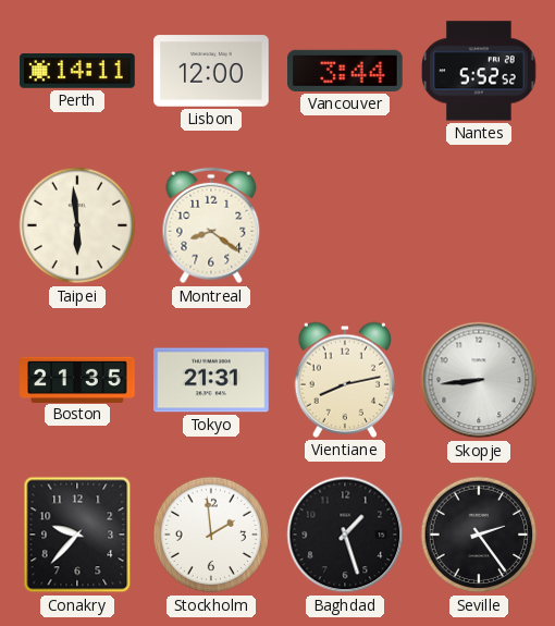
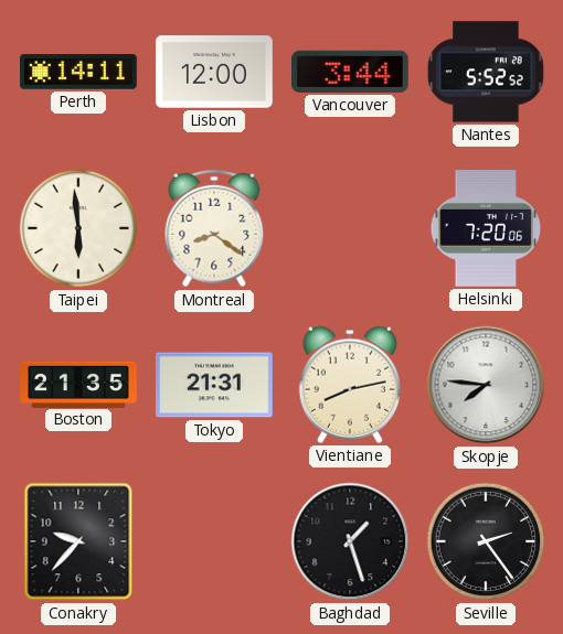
Helsinki: none -> 7:20 (486, 228)
Skopje: 8:44 -> 7:46 (486, 385)
Stockholm: 1:59 -> none (211, 535)
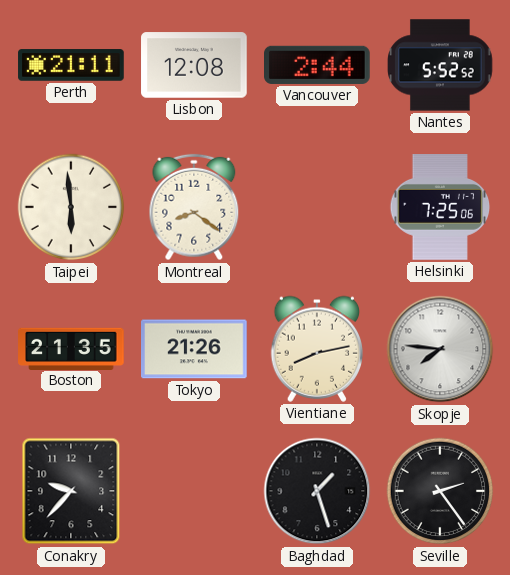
Perth: 14:11 -> 21:11 (71, 65)
Lisbon: 12:00 -> 12:08 (194, 65)
Vancouver: 3:44 -> 2:44 (317, 65)
Helsinki: 7:20 -> 7:25 (440, 207)
Tokyo: 21:31 -> 21:26 (194, 349)
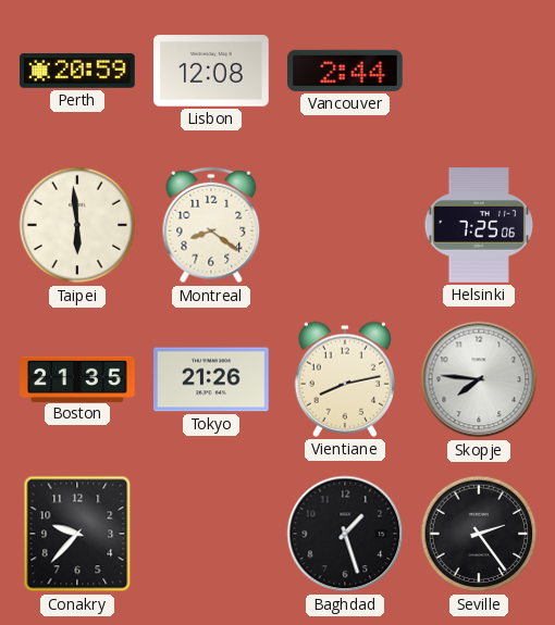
Perth: 21:11 -> 20:59 (77, 71)
Nantes: 5:52 -> none (441, 65)
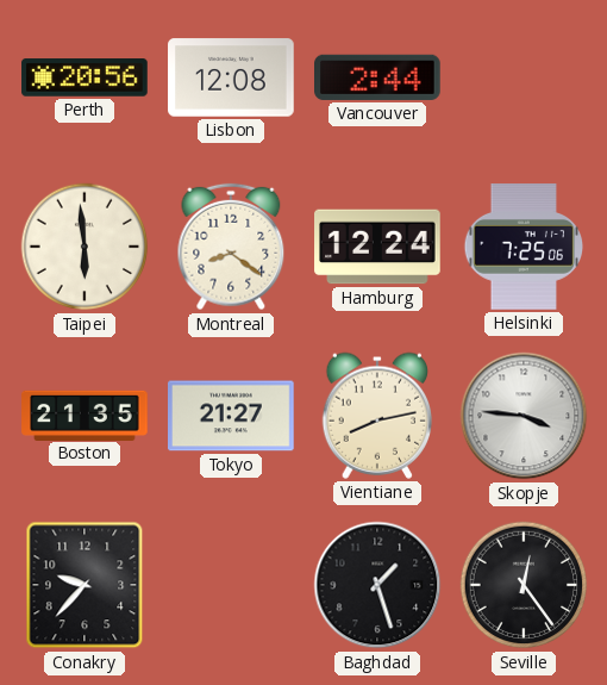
Perth: 20:59 -> 20:56 (85, 77)
Hamburg: none -> 12:24 (377, 247)
Tokyo: 21:26 -> 21:27 (231, 416)
Skopje: 7:46 -> 3:46 (524, 416)
Seville: 2:24 -> 12:24 (524, 585)
